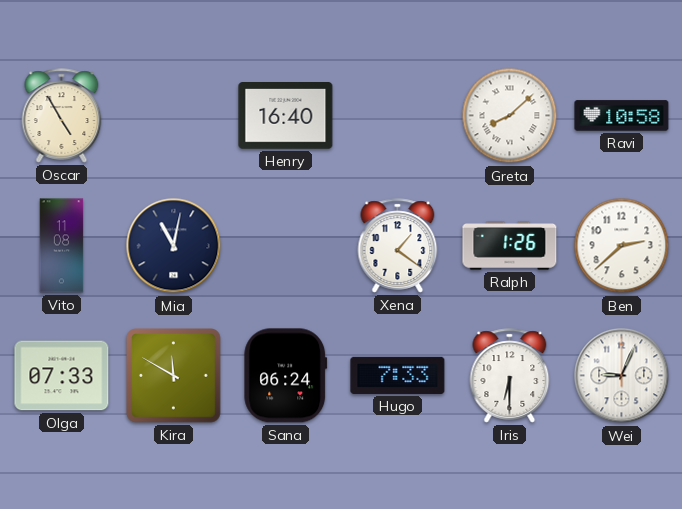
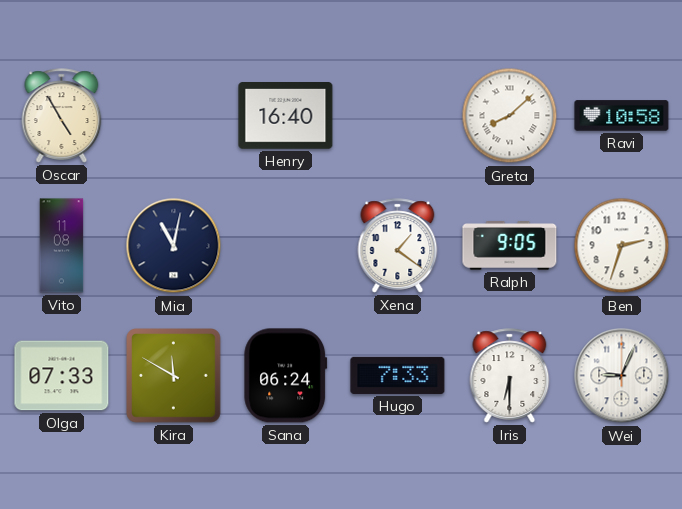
Ralph: 1:26 -> 9:05 (510, 246)
Ben: 2:38 -> 2:33 (622, 246)
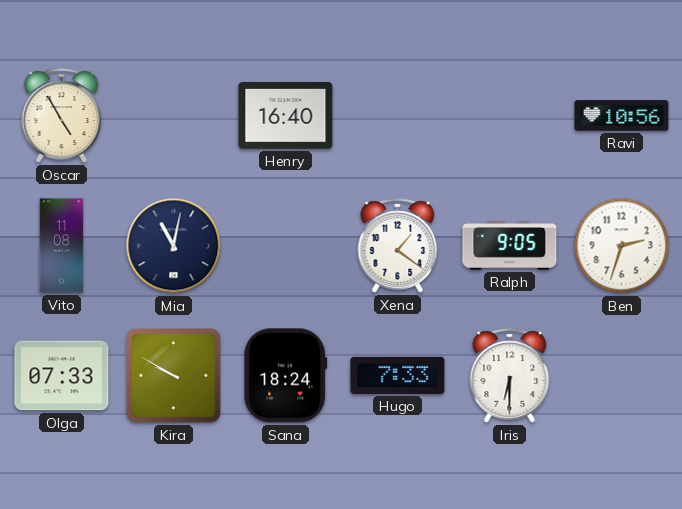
Greta: 8:08 -> none (510, 116)
Ravi: 10:58 -> 10:56 (622, 116)
Kira: 11:50 -> 9:50 (174, 376)
Sana: 06:24 -> 18:24 (286, 376)
Wei: 9:04 -> none (622, 376)
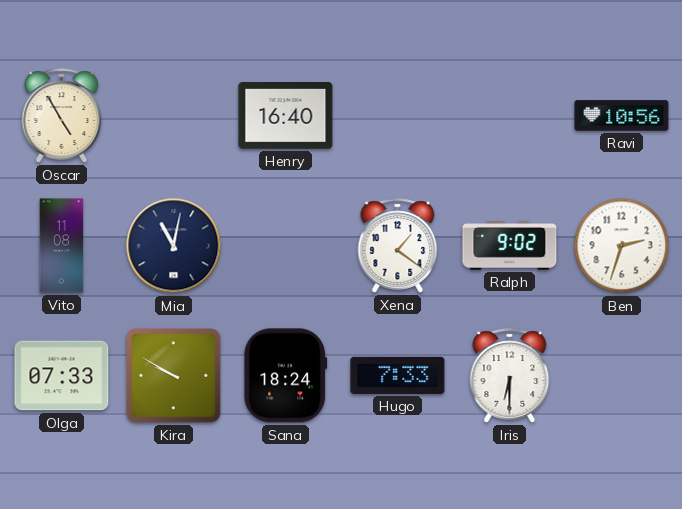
Ralph: 9:05 -> 9:02 (510, 246)
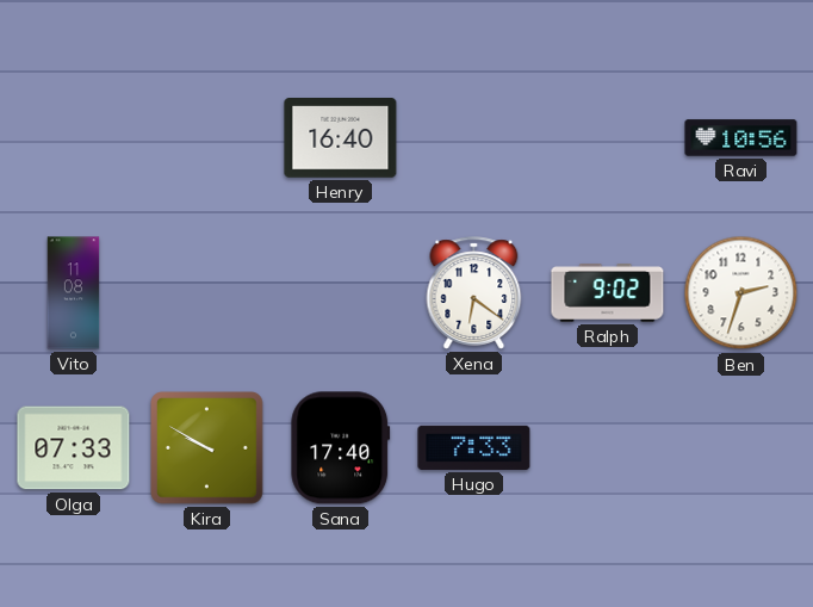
Oscar: 4:55 -> none (62, 116)
Mia: 11:02 -> none (174, 246)
Xena: 1:21 -> 6:21 (474, 293)
Sana: 18:24 -> 17:40 (341, 448)
Iris: 6:30 -> none (510, 376)
